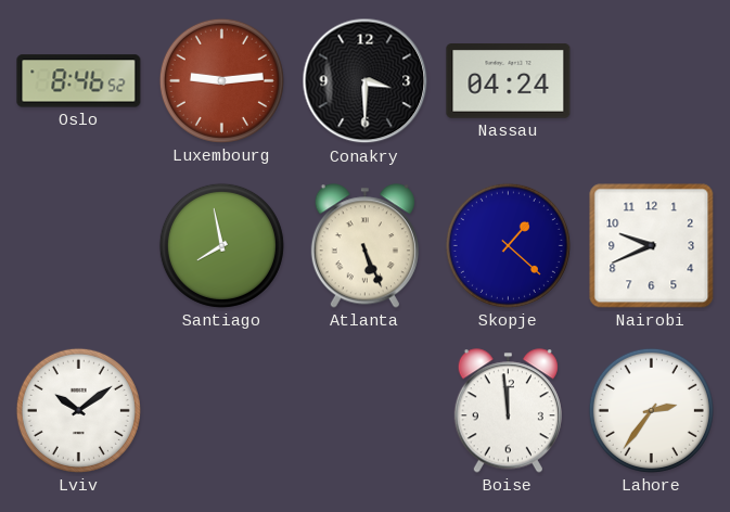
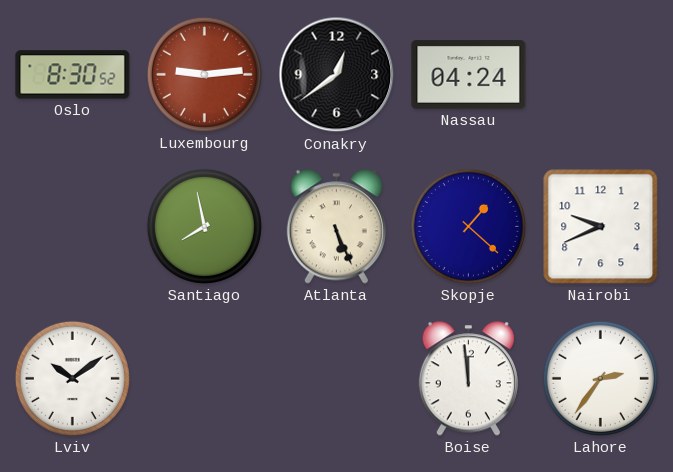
Oslo: 8:46 -> 8:30 (73, 75)
Conakry: 3:30 -> 12:39 (337, 75)
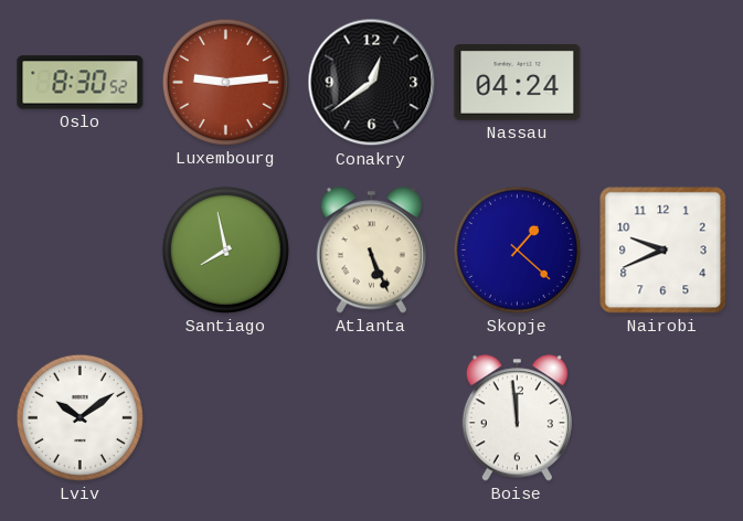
Lahore: 2:36 -> none (600, 378)
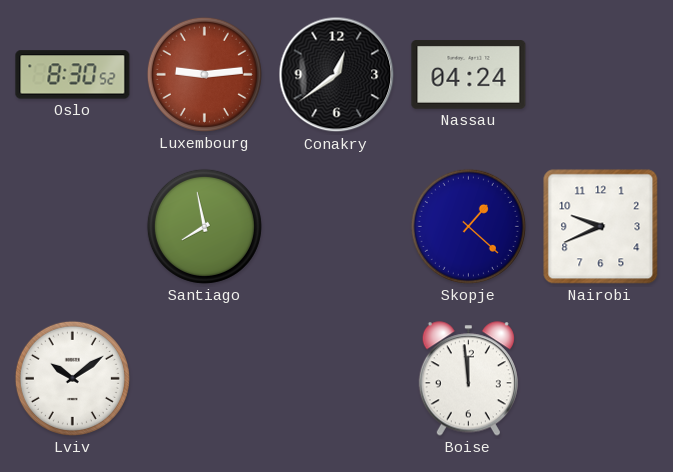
Atlanta: 5:26 -> none (371, 251)
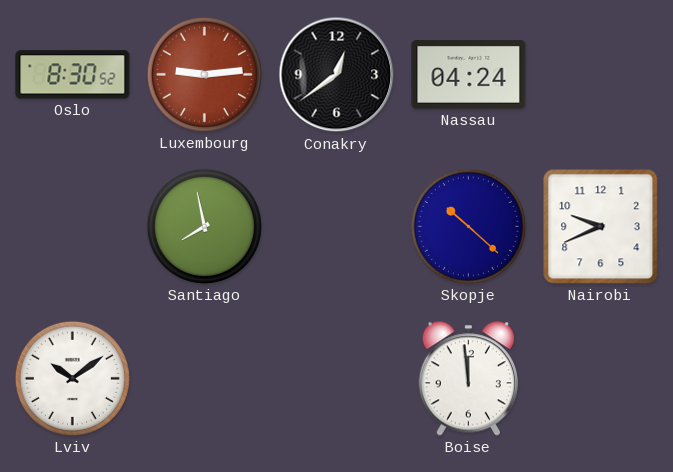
Skopje: 1:22 -> 10:22 (468, 226)
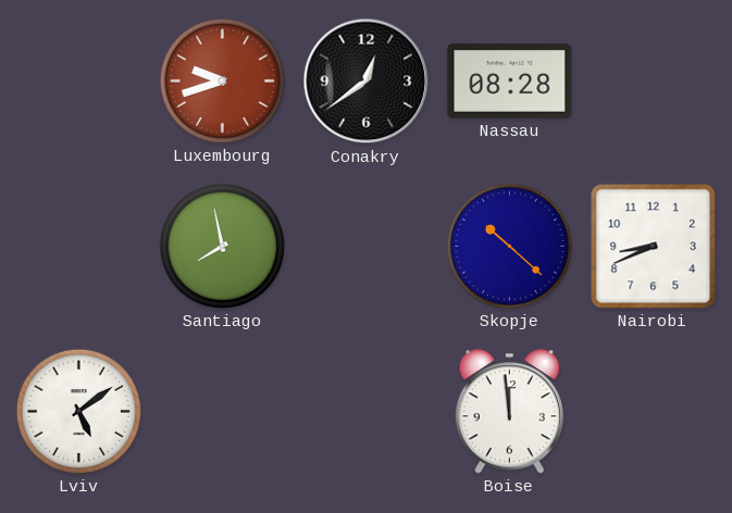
Oslo: 8:30 -> none (73, 75)
Luxembourg: 9:14 -> 9:42 (222, 80)
Nassau: 04:24 -> 08:28 (510, 82)
Nairobi: 9:41 -> 8:41 (654, 247)
Lviv: 10:09 -> 5:09 (78, 411)
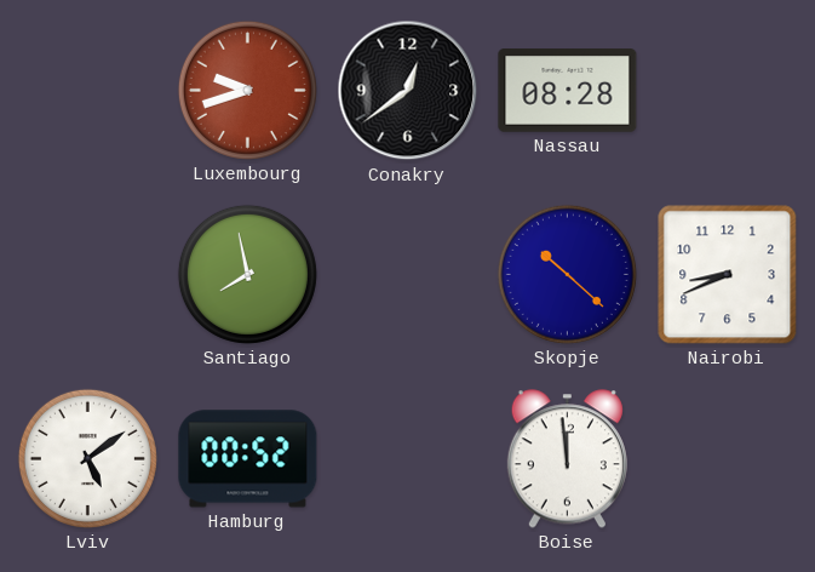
Hamburg: none -> 00:52 (248, 459)
